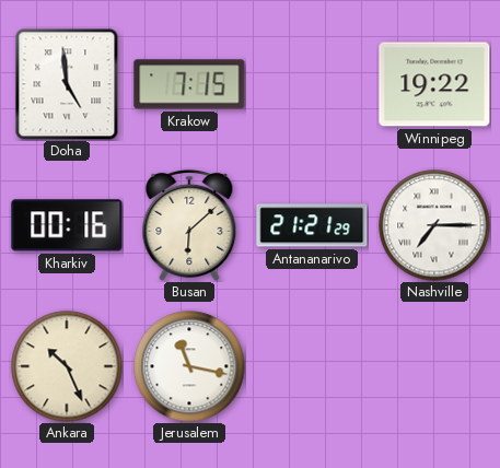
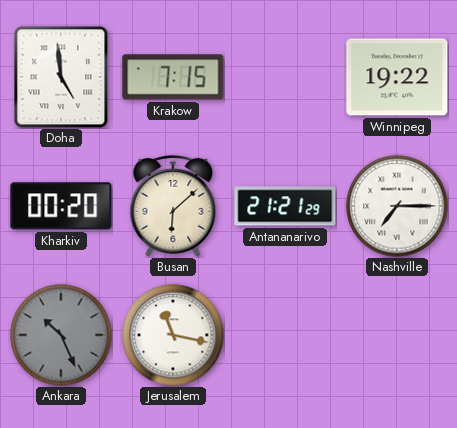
Kharkiv: 00:16 -> 00:20 (61, 206)
Ankara dial: cream -> grey (61, 335)
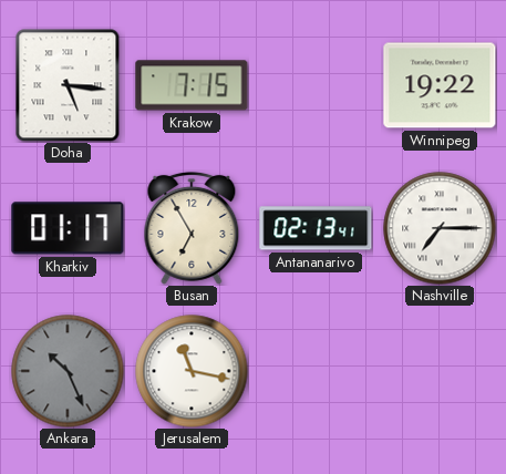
Doha: 4:59 -> 5:16 (68, 85)
Kharkiv: 00:20 -> 01:17 (68, 228)
Busan: 6:08 -> 6:55 (192, 228)
Antananarivo: 21:21 -> 02:13 (316, 228)
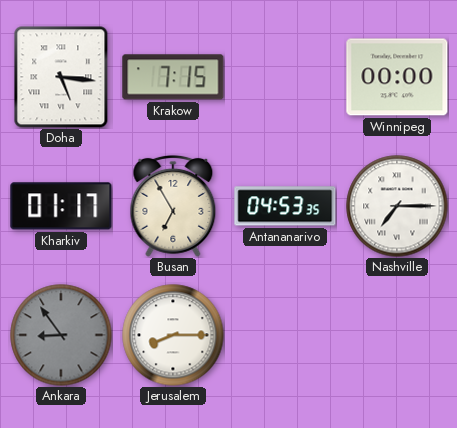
Winnipeg: 19:22 -> 00:00 (397, 77)
Antananarivo: 02:13 -> 04:53 (285, 206)
Ankara: 10:26 -> 8:54 (61, 335)
Jerusalem: 11:17 -> 8:15 (173, 335)
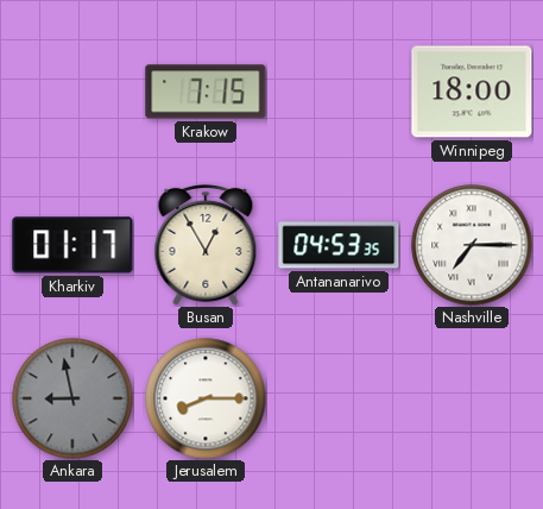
Doha: 5:16 -> none (61, 77)
Winnipeg: 00:00 -> 18:00 (472, 92)
Busan: 6:55 -> 12:55 (206, 245)
Ankara: 8:54 -> 8:58 (72, 398)
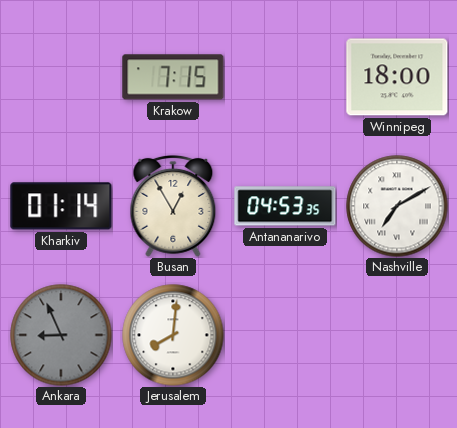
Kharkiv: 01:17 -> 01:14 (61, 206)
Nashville: 7:15 -> 7:10 (397, 206)
Ankara: 8:58 -> 8:56 (61, 335)
Jerusalem: 8:15 -> 8:01 (173, 335)
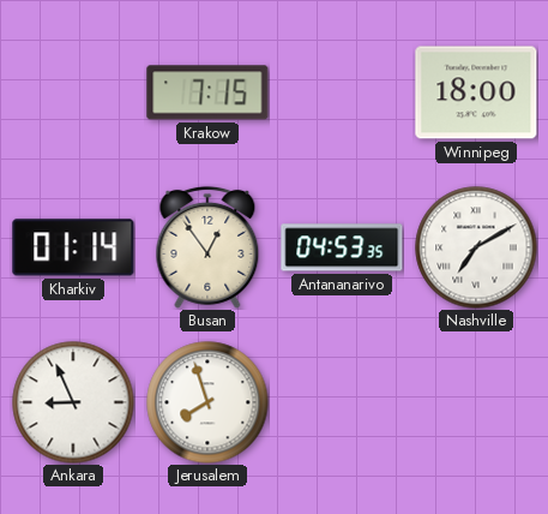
Busan: 12:55 -> 12:54 (207, 247)
Ankara dial: grey -> white (73, 402)
Jerusalem: 8:01 -> 7:57 (207, 402)
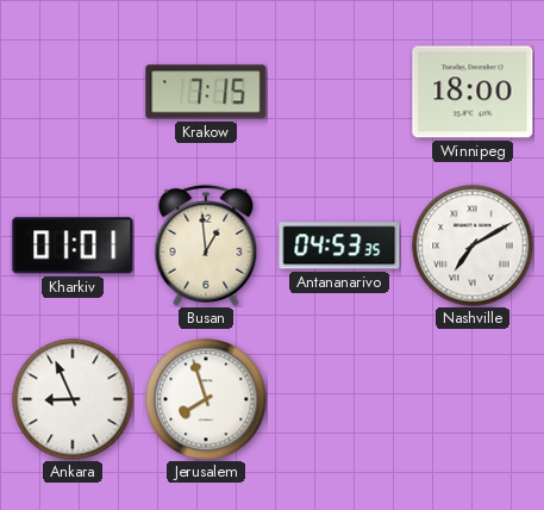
Kharkiv: 01:14 -> 01:01 (73, 245)
Busan: 12:54 -> 12:59 (206, 245)
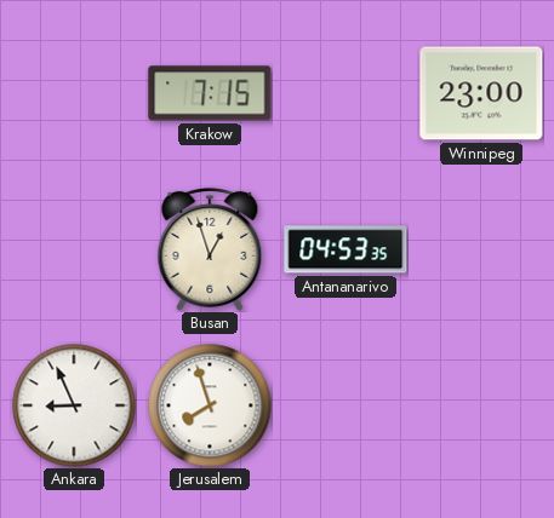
Winnipeg: 18:00 -> 23:00 (481, 93)
Kharkiv: 01:01 -> none (73, 245)
Busan: 12:59 -> 12:57 (210, 249)
Nashville: 7:10 -> none (473, 245)
